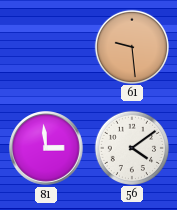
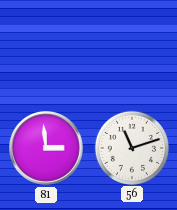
61: 9:29 -> none (131, 46)
56: 4:09 -> 11:12 (131, 147)
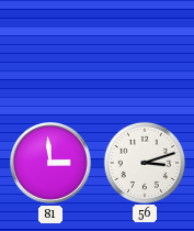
56: 11:12 -> 3:12 (144, 162)
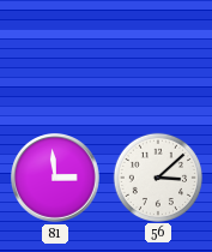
56: 3:12 -> 3:08 (157, 176)
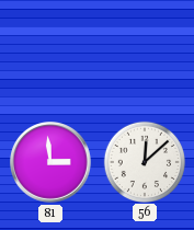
56: 3:08 -> 12:08 (144, 161)
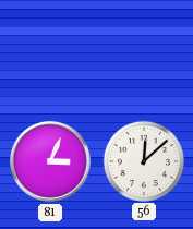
81: 2:59 -> 3:04 (51, 162)
